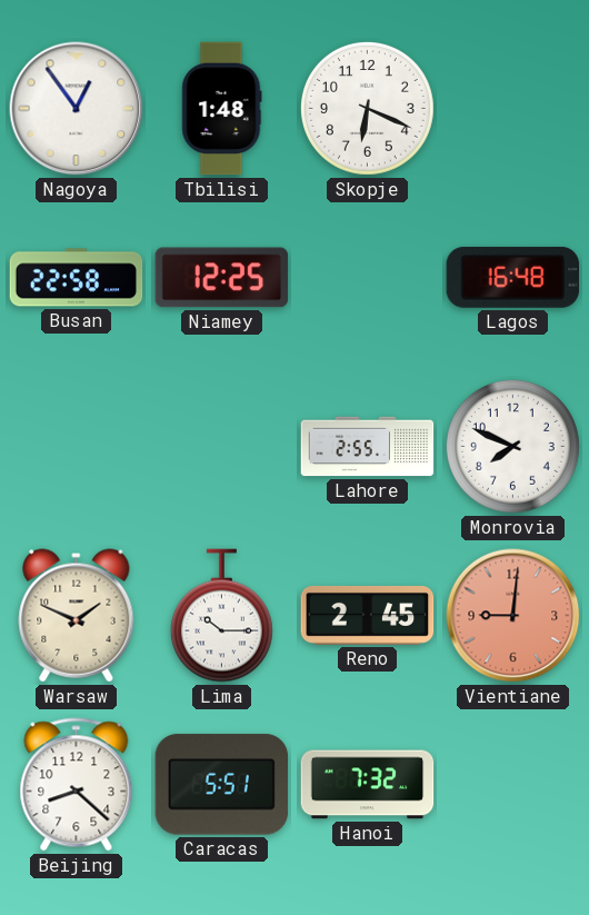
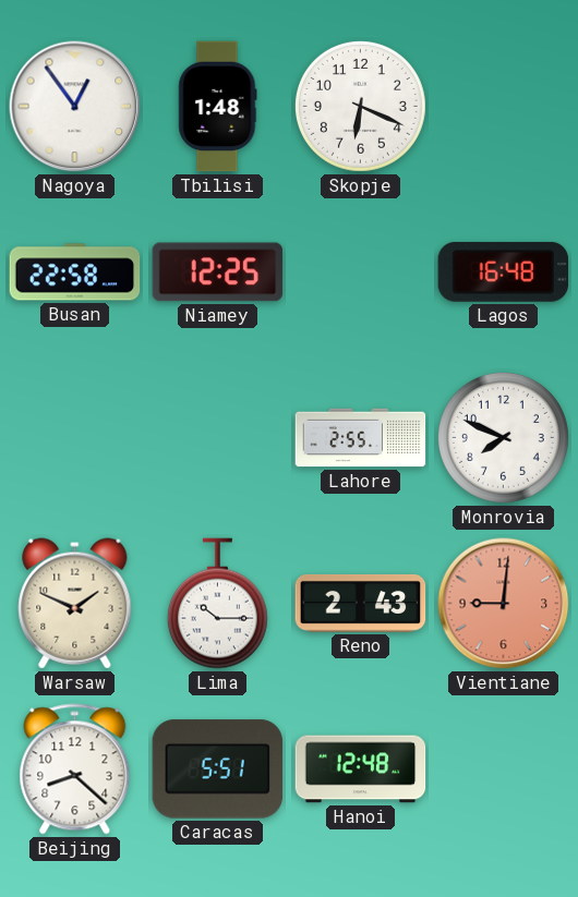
Reno: 2:45 -> 2:43 (361, 603)
Hanoi: 7:32 -> 12:48 (361, 769)
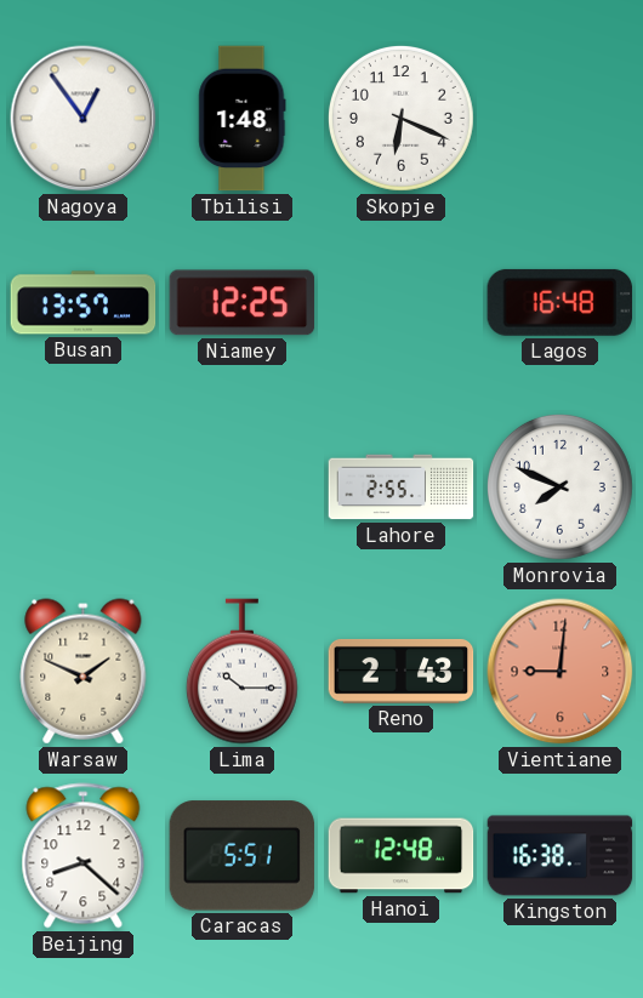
Busan: 22:58 -> 13:57 (84, 303)
Kingston: none -> 16:38 (561, 856)
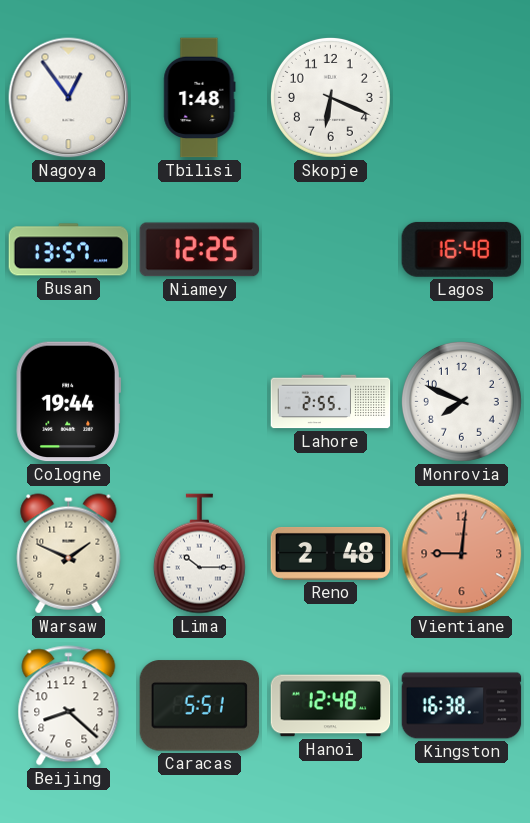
Cologne: none -> 19:44 (68, 402)
Reno: 2:43 -> 2:48 (331, 553)
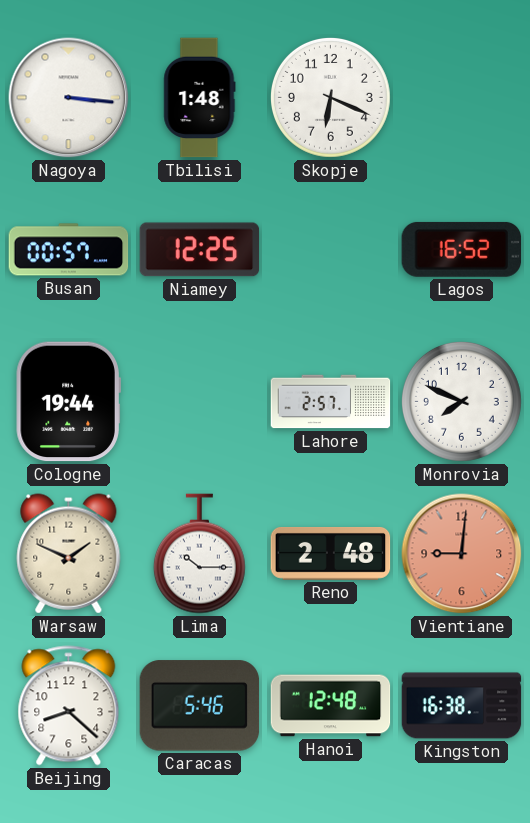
Nagoya: 12:54 -> 3:16 (69, 98)
Busan: 13:57 -> 00:57 (69, 250)
Lagos: 16:48 -> 16:52 (462, 249)
Lahore: 2:55 -> 2:57 (331, 402)
Caracas: 5:51 -> 5:46 (200, 706)
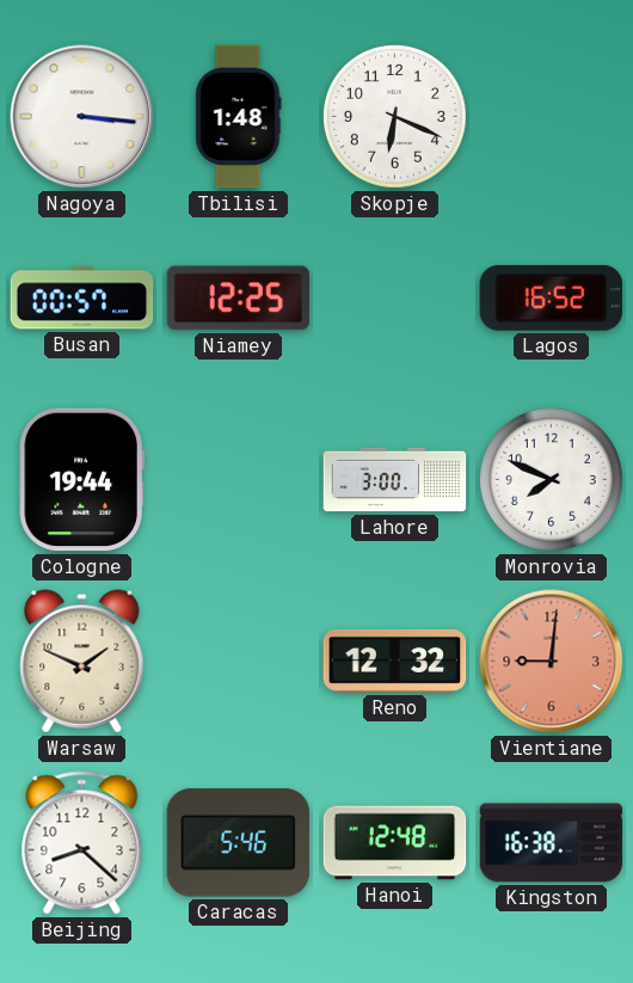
Lahore: 2:57 -> 3:00 (395, 480)
Lima: 10:15 -> none (199, 554)
Reno: 2:48 -> 12:32 (395, 661)
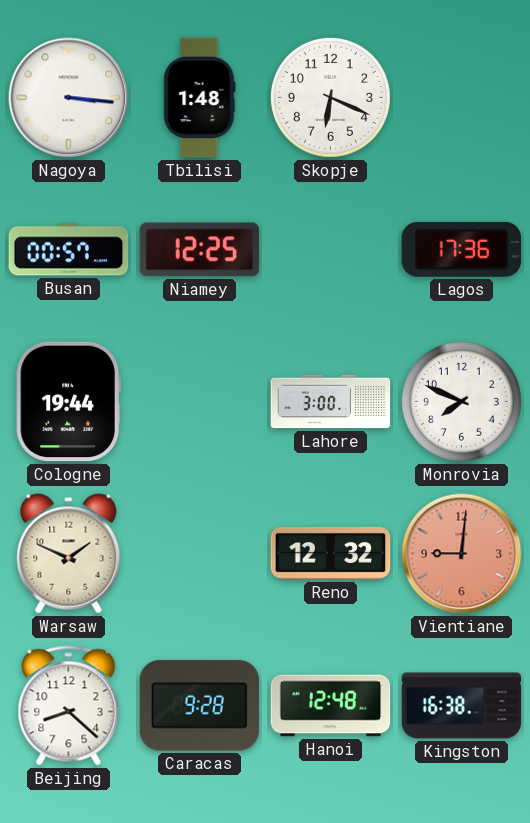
Lagos: 16:52 -> 17:36 (462, 249)
Caracas: 5:46 -> 9:28 (200, 706)
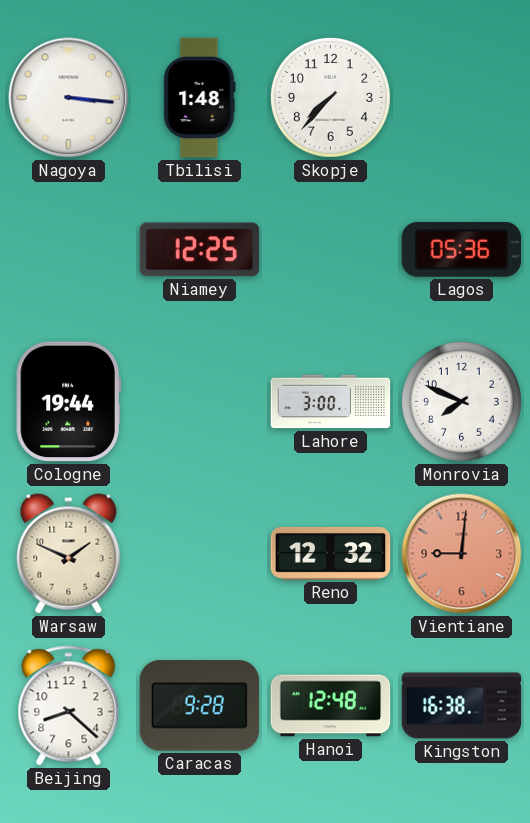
Skopje: 6:19 -> 7:37 (330, 97)
Busan: 00:57 -> none (69, 250)
Lagos: 17:36 -> 05:36 (462, 249)
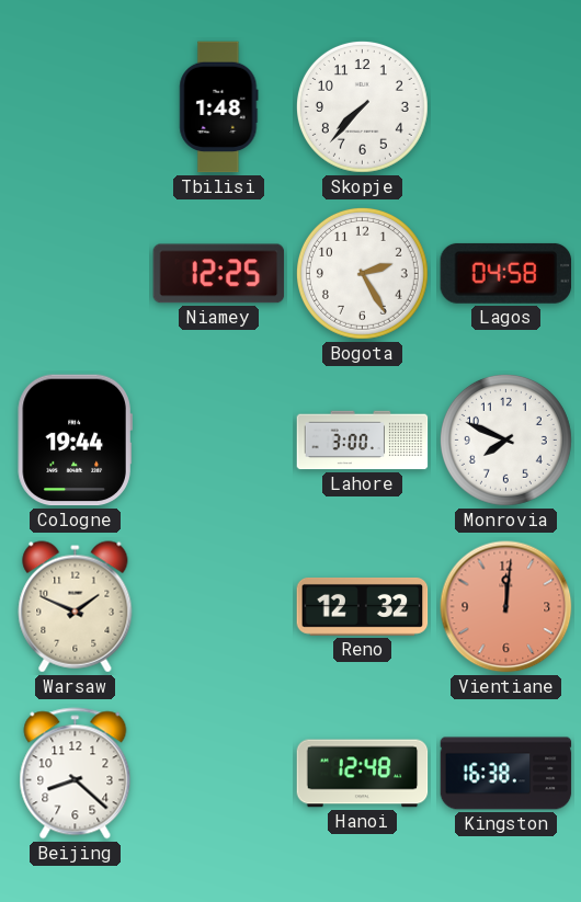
Nagoya: 3:16 -> none (69, 98)
Bogota: none -> 2:25 (362, 273)
Lagos: 05:36 -> 04:58 (506, 273)
Vientiane: 9:01 -> 12:01 (506, 607)
Caracas: 9:28 -> none (200, 706)
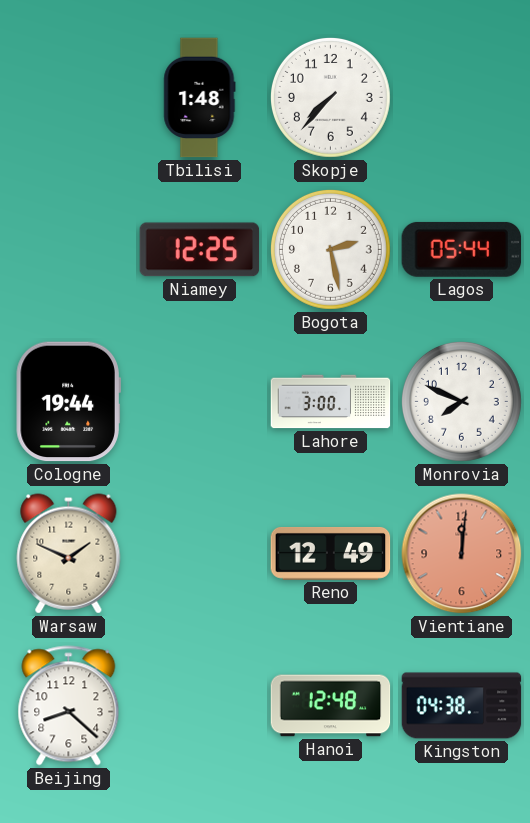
Bogota: 2:25 -> 2:28 (330, 249)
Lagos: 04:58 -> 05:44 (462, 249)
Reno: 12:32 -> 12:49 (331, 553)
Kingston: 16:38 -> 04:38 (462, 706)
